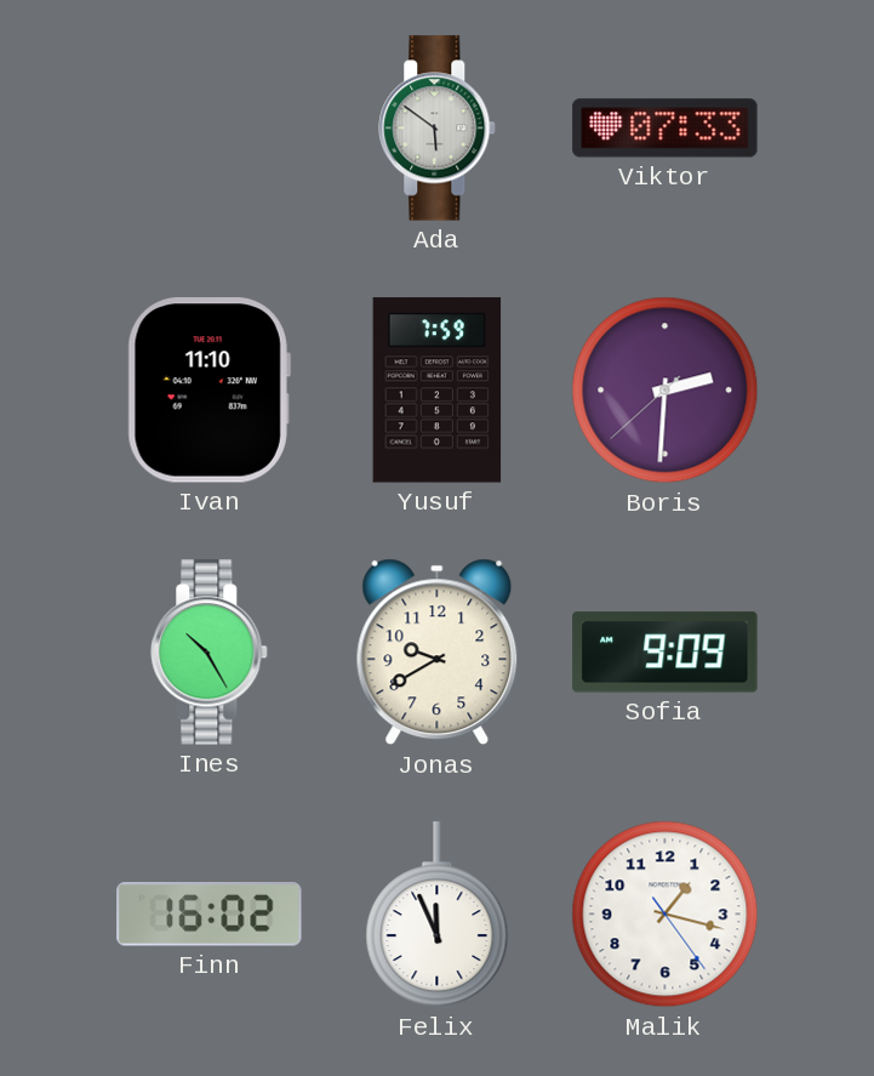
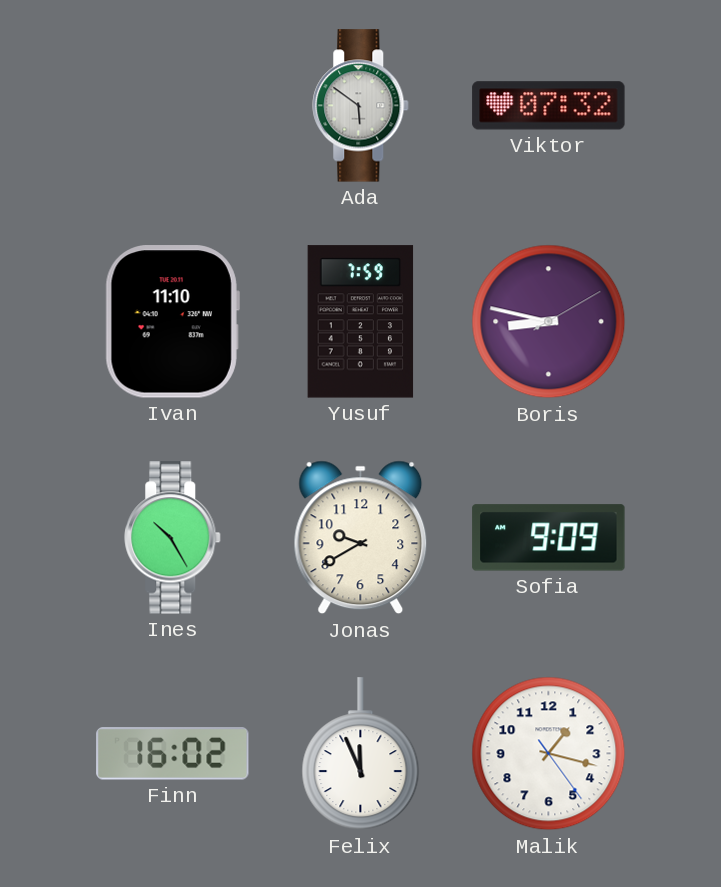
Viktor: 07:33 -> 07:32 (549, 106)
Boris: 2:30 -> 8:47 (549, 322)
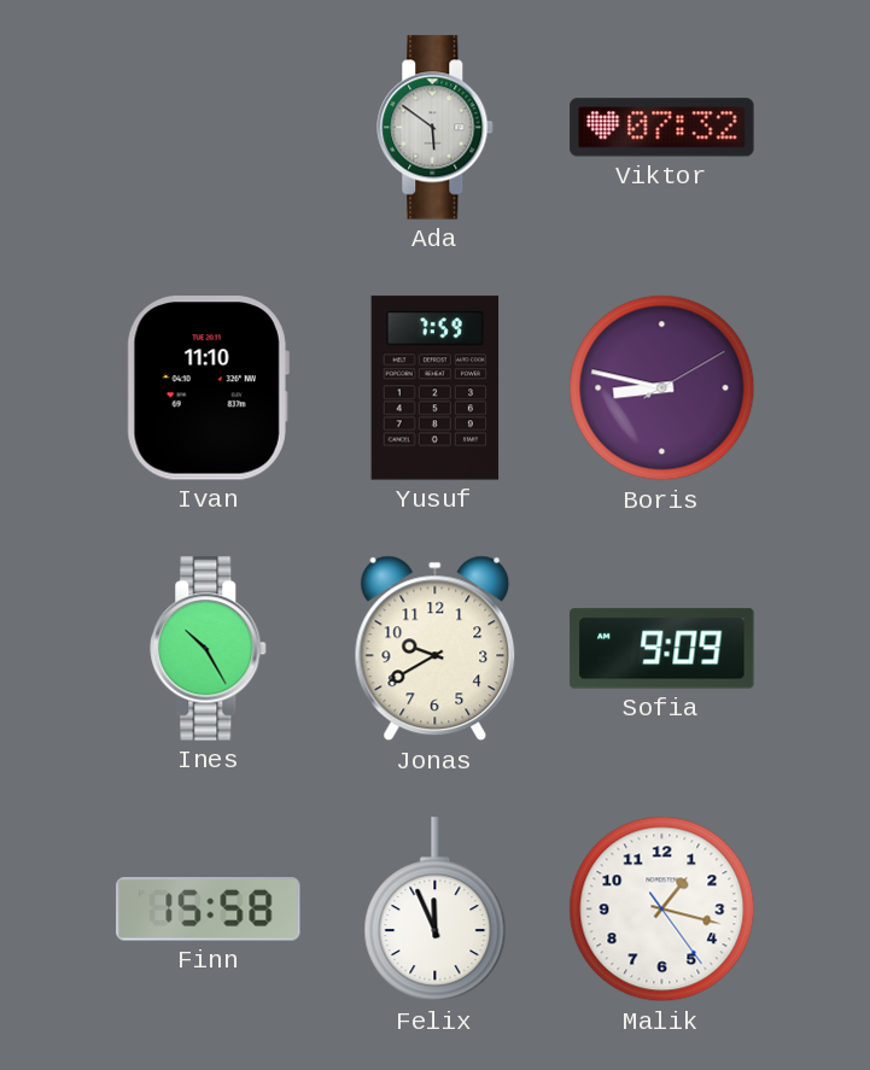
Finn: 16:02 -> 15:58 (209, 910)
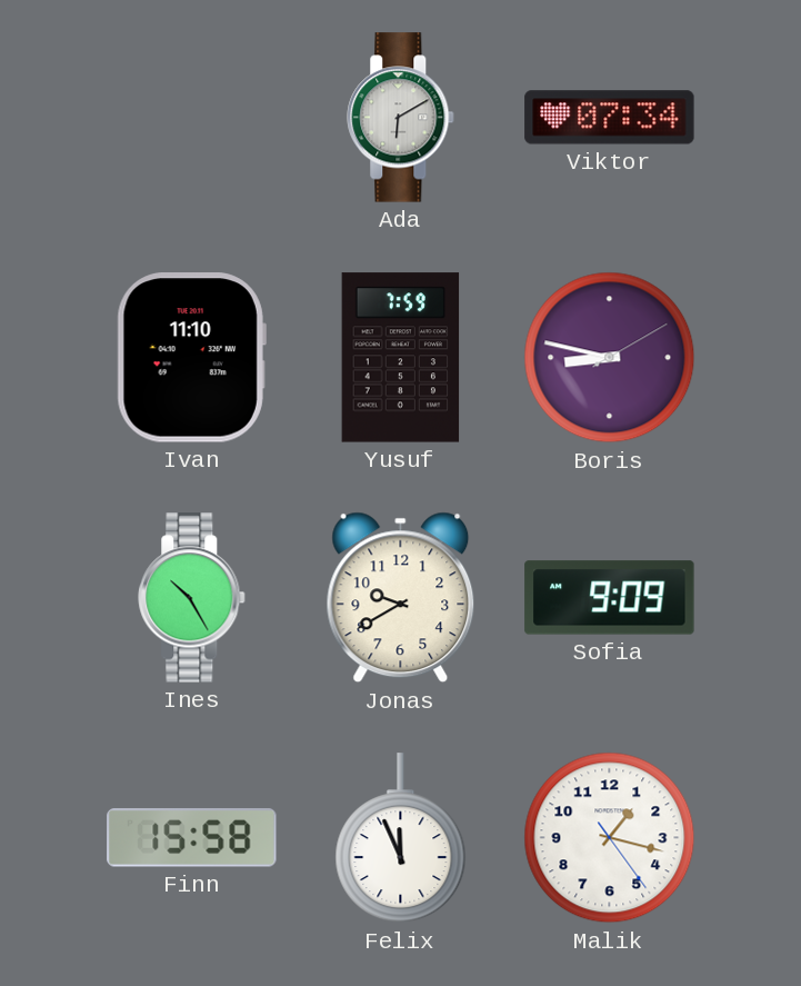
Ada: 5:51 -> 6:10 (401, 118)
Viktor: 07:32 -> 07:34 (610, 118)
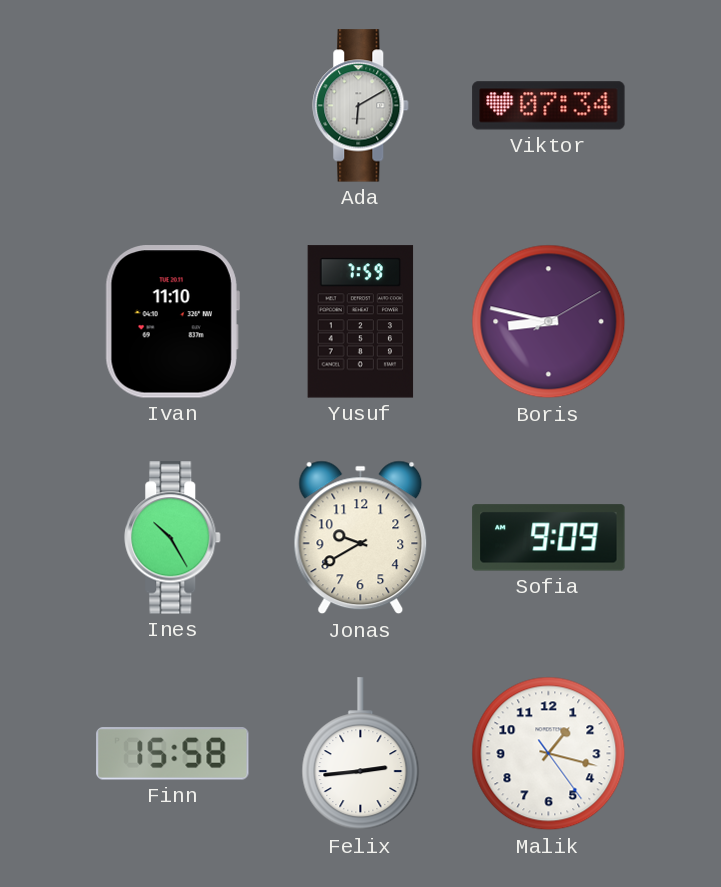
Felix: 11:56 -> 2:44 (361, 754)
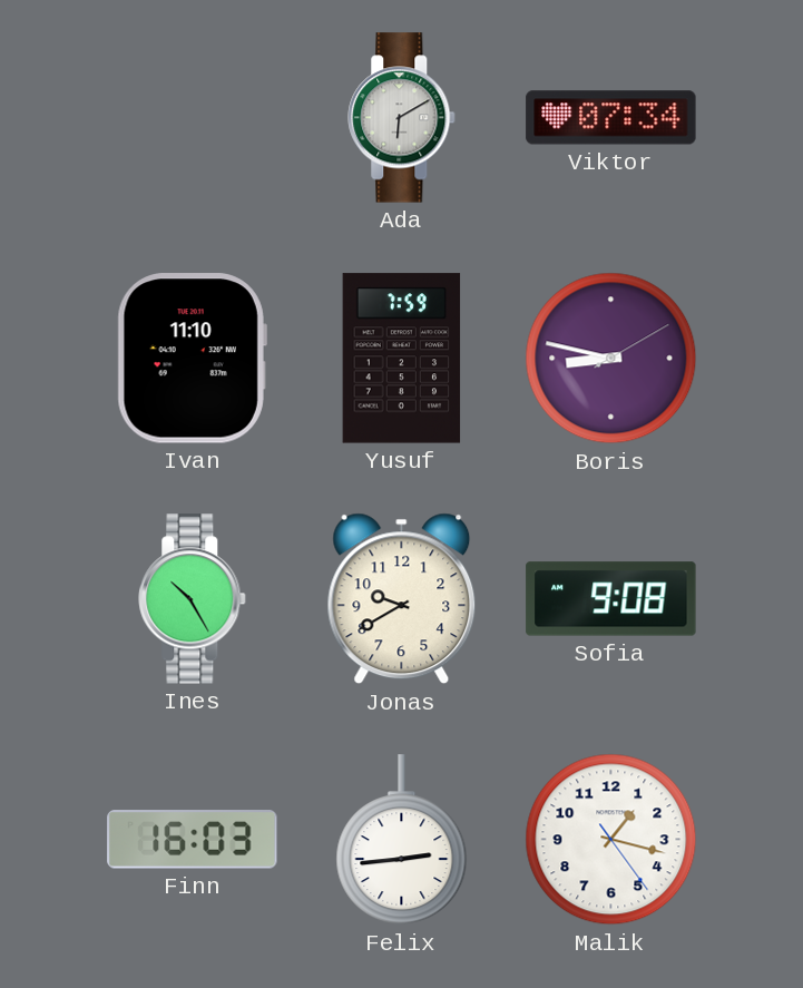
Sofia: 9:09 -> 9:08 (611, 599)
Finn: 15:58 -> 16:03 (193, 840)
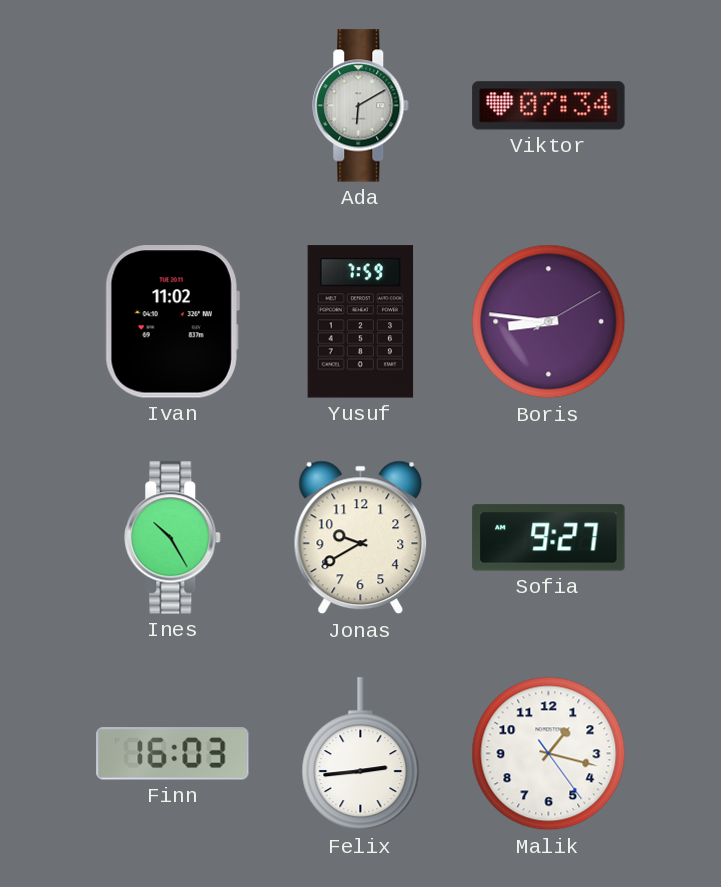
Ivan: 11:10 -> 11:02 (172, 322)
Boris: 8:47 -> 8:46 (549, 322)
Sofia: 9:08 -> 9:27 (549, 538)
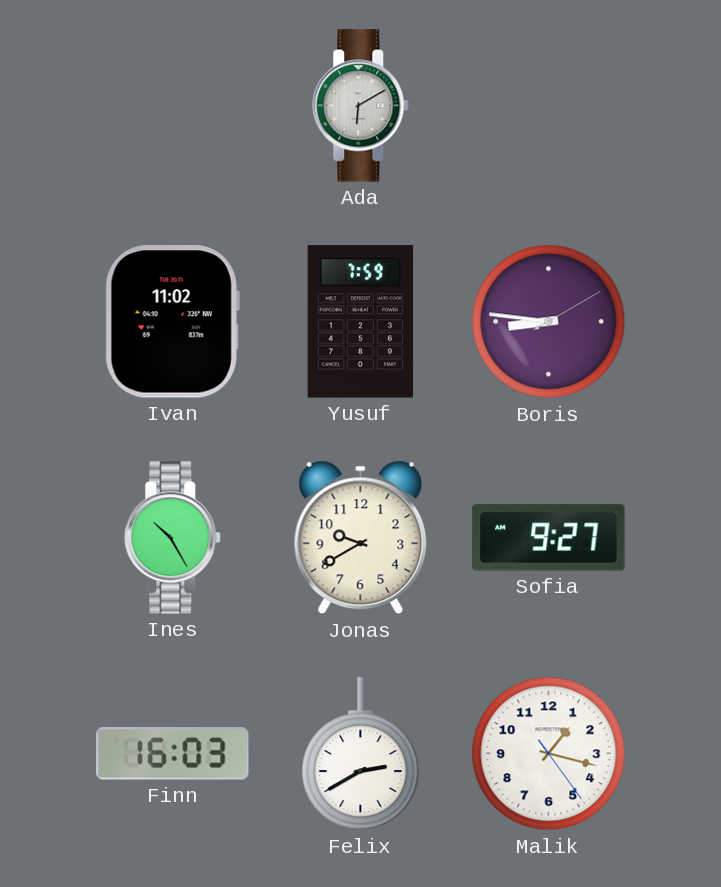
Viktor: 07:34 -> none (549, 106)
Felix: 2:44 -> 2:40 (361, 754)
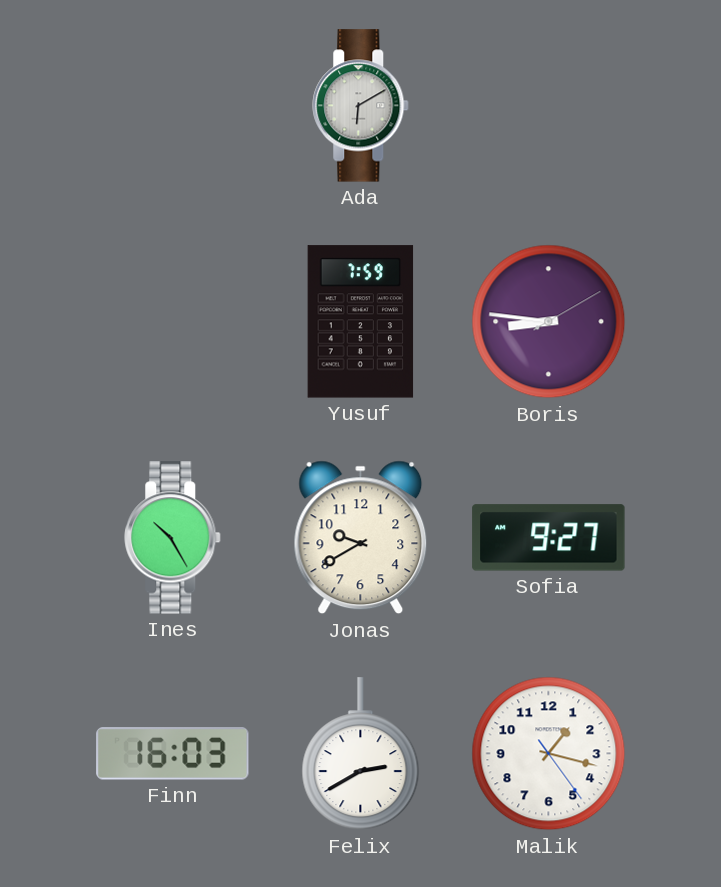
Ivan: 11:02 -> none (172, 322)
